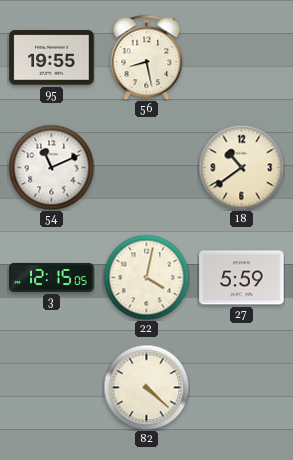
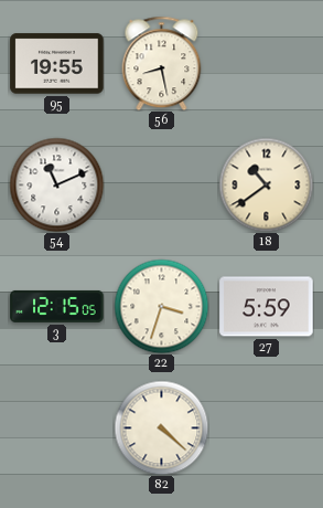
22: 4:02 -> 3:33 (161, 306)
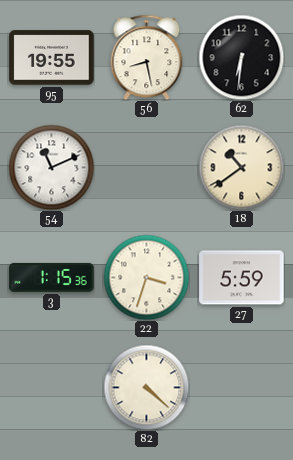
62: none -> 6:31 (241, 57)
3: 12:15 -> 1:15 (52, 277)
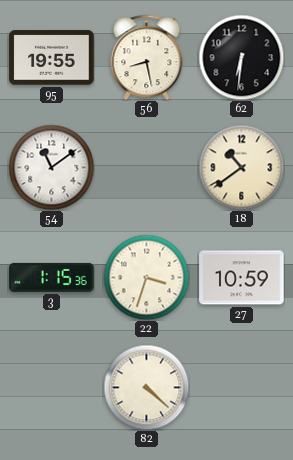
54: 11:11 -> 11:09 (51, 167)
27: 5:59 -> 10:59 (242, 278)
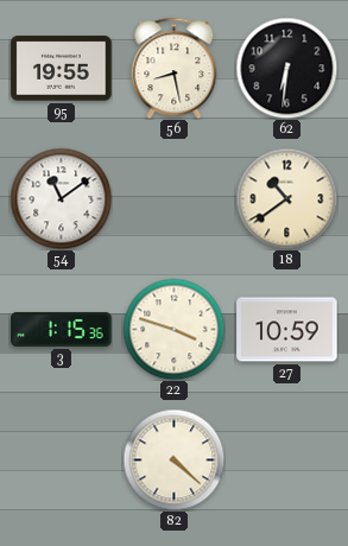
22: 3:33 -> 3:48 (173, 329)
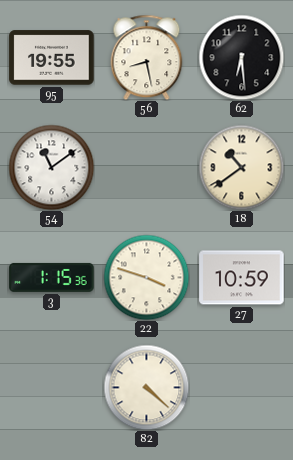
62: 6:31 -> 6:29 (241, 57)
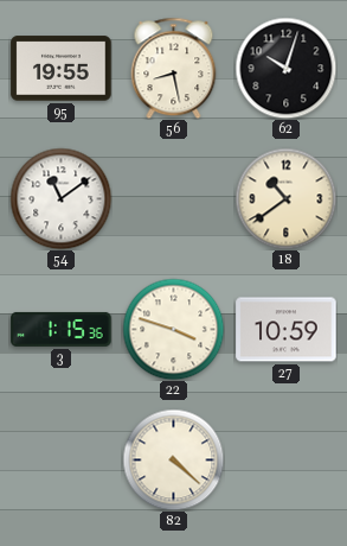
62: 6:29 -> 10:03 (285, 68)
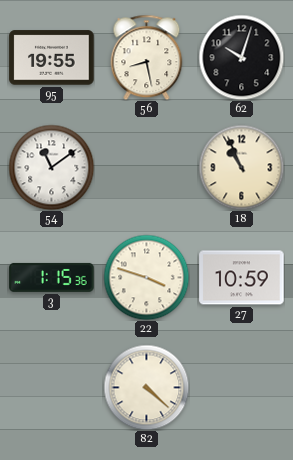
18: 10:39 -> 10:56 (241, 167)
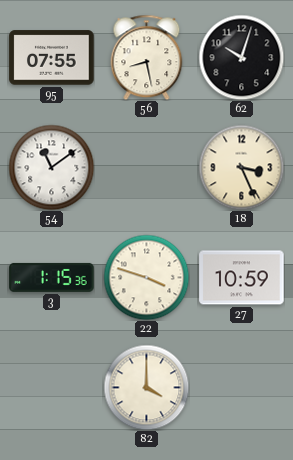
95: 19:55 -> 07:55 (52, 58)
18: 10:56 -> 3:26 (241, 167)
82: 4:22 -> 4:00 (146, 387)
